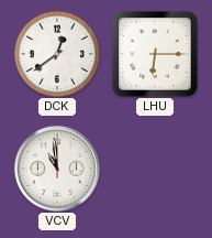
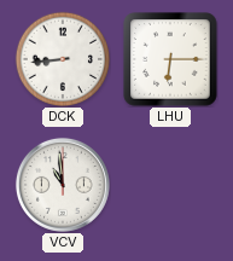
DCK: 12:39 -> 8:44 (63, 59)
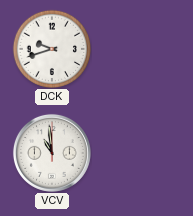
DCK: 8:44 -> 9:42 (52, 49)
LHU: 6:15 -> none (170, 59)
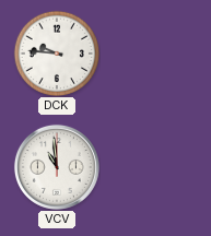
DCK: 9:42 -> 9:46 (57, 54)
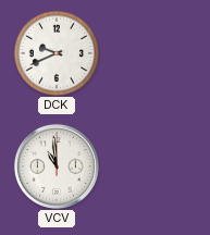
DCK: 9:46 -> 9:41 (57, 53)
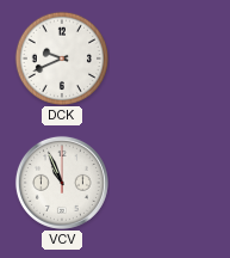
VCV: 10:59 -> 10:56 (62, 183)
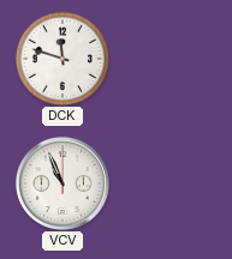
DCK: 9:41 -> 11:48 (63, 59)
